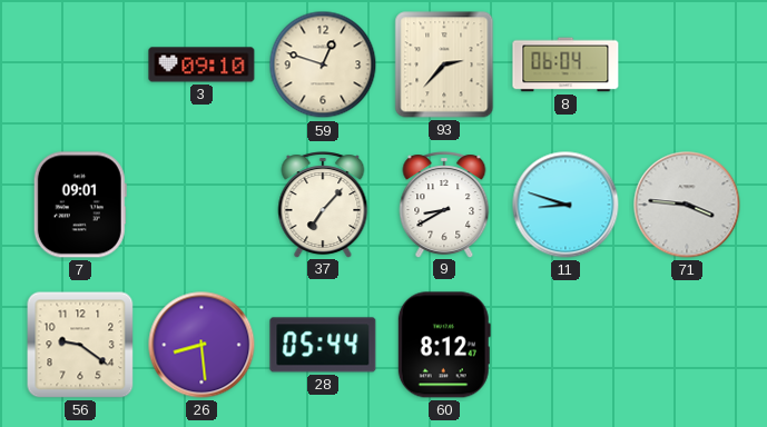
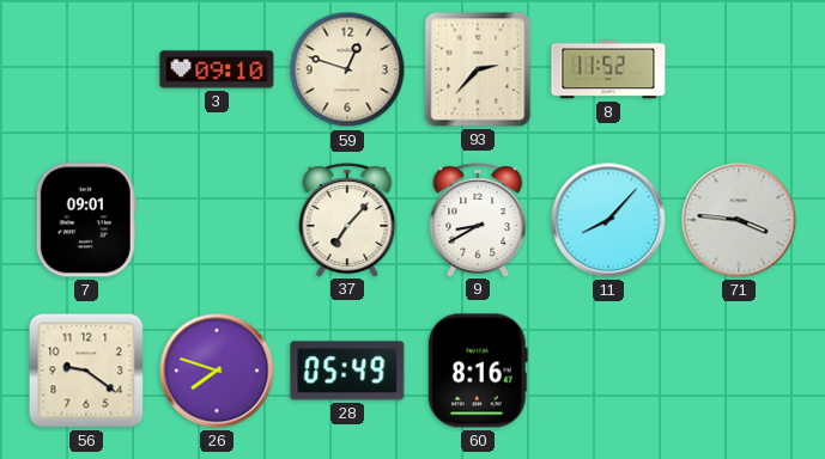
8: 06:04 -> 11:52 (608, 69)
11: 8:48 -> 8:07 (608, 220)
26: 8:29 -> 7:48 (217, 371)
28: 05:44 -> 05:49 (347, 371)
60: 8:12 -> 8:16 (478, 371)
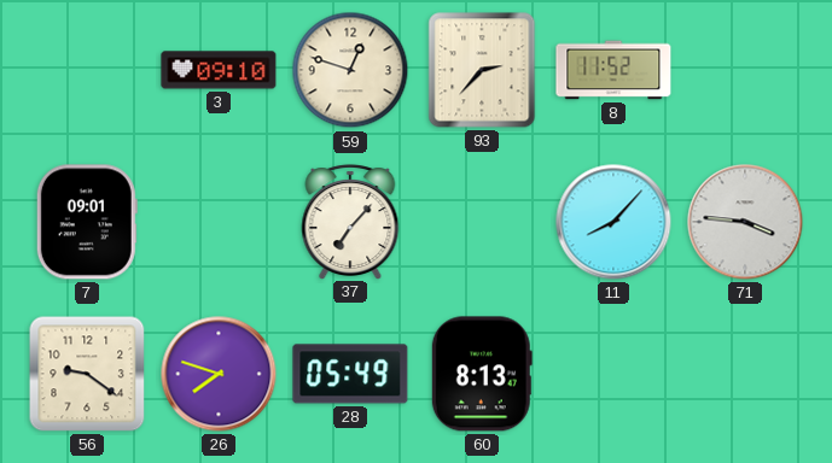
9: 8:40 -> none (478, 220)
60: 8:16 -> 8:13 (482, 374)
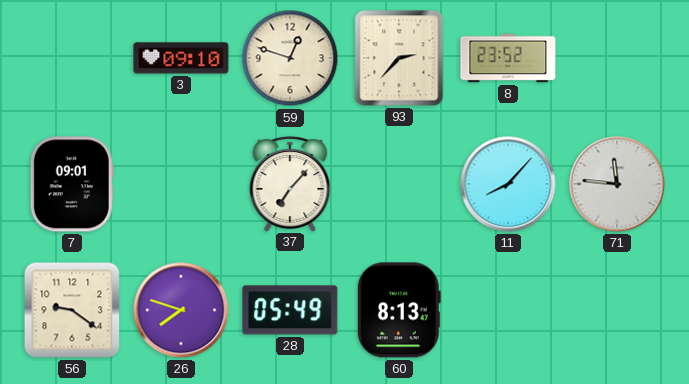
8: 11:52 -> 23:52 (508, 58)
71: 3:46 -> 11:46 (617, 184)
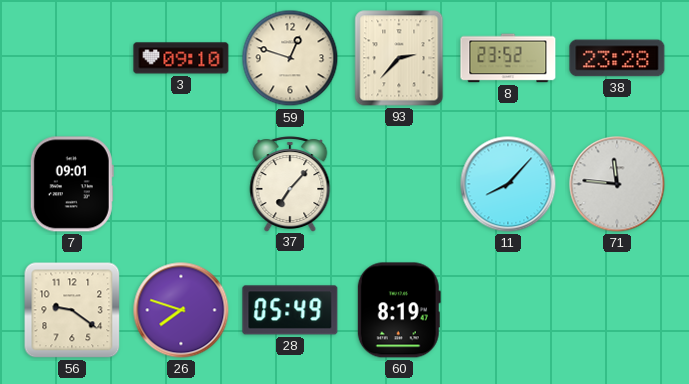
38: none -> 23:28 (617, 58)
60: 8:13 -> 8:19 (399, 310)
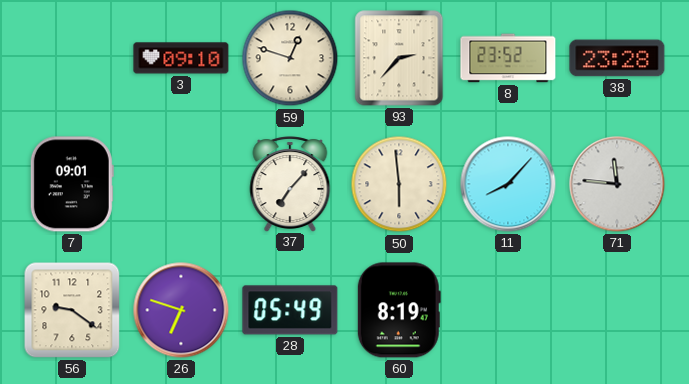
50: none -> 5:59 (399, 184)
26: 7:48 -> 6:48 (181, 310)
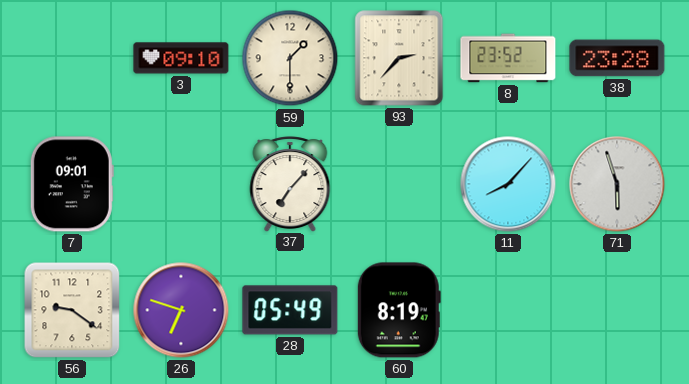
59: 12:48 -> 1:30 (290, 58)
50: 5:59 -> none (399, 184)
71: 11:46 -> 5:57 (617, 184)
